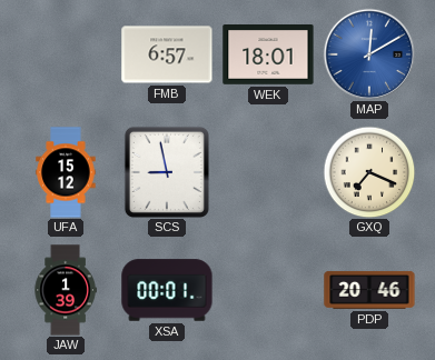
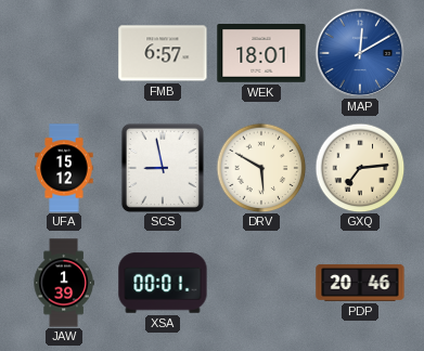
DRV: none -> 5:50 (261, 168)
GXQ: 7:19 -> 7:14 (360, 168)
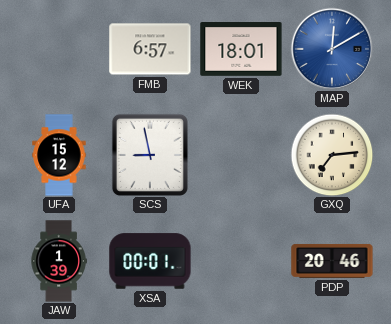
DRV: 5:50 -> none (261, 168)
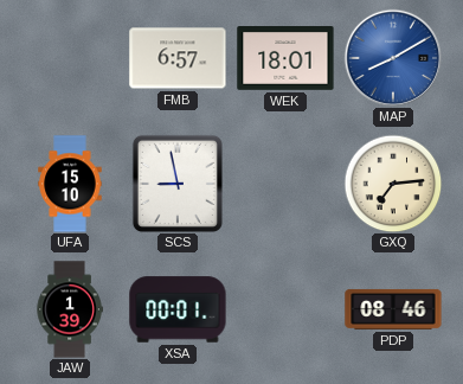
MAP: 12:10 -> 8:10 (393, 58)
UFA: 15:12 -> 15:10 (70, 184)
PDP: 20:46 -> 08:46 (393, 309)
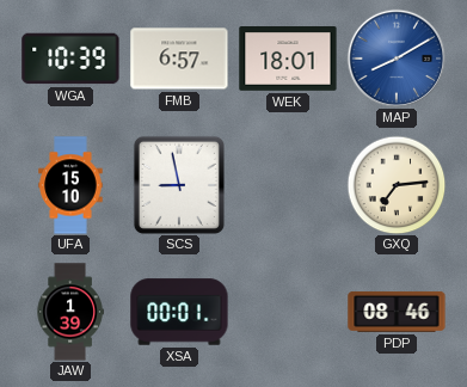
WGA: none -> 10:39 (70, 59)
